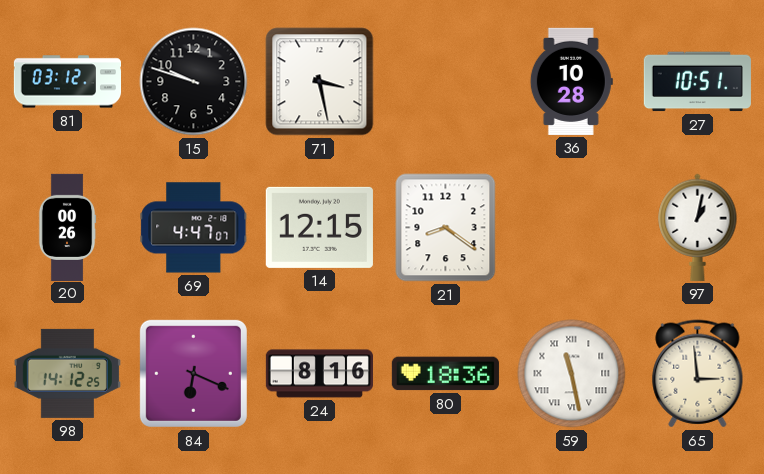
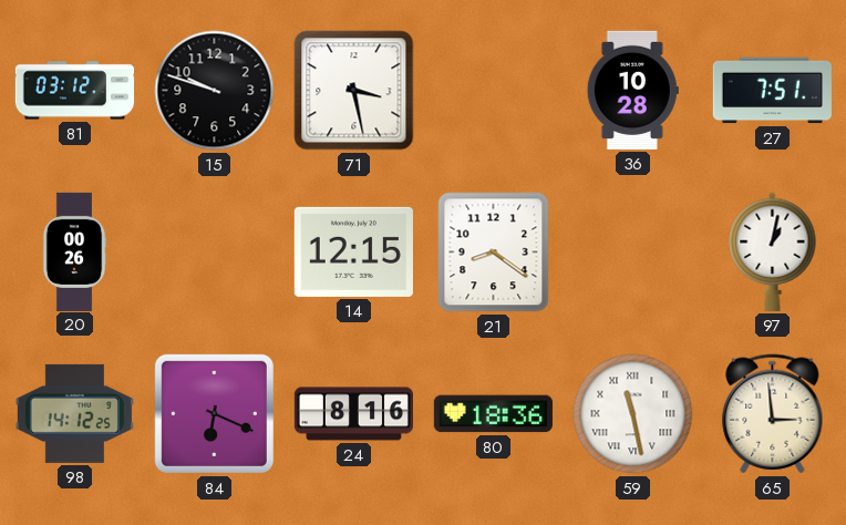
27: 10:51 -> 7:51 (772, 91)
69: 4:47 -> none (194, 228)
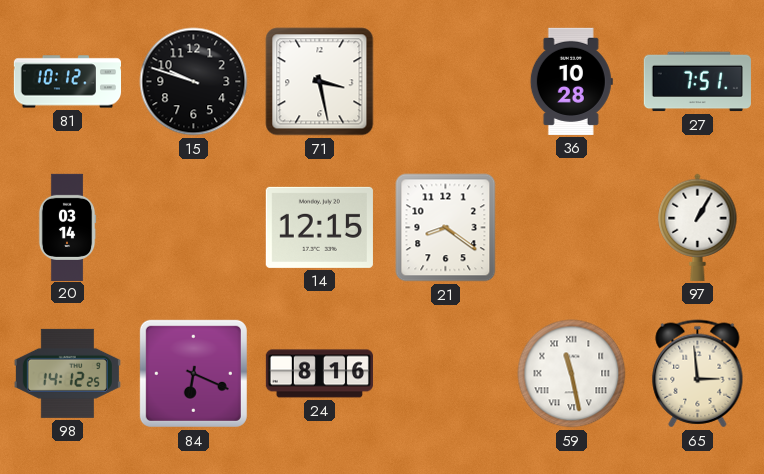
81: 03:12 -> 10:12 (67, 82)
20: 00:26 -> 03:14 (67, 227)
97: 1:02 -> 1:05 (698, 227)
80: 18:36 -> none (493, 414)
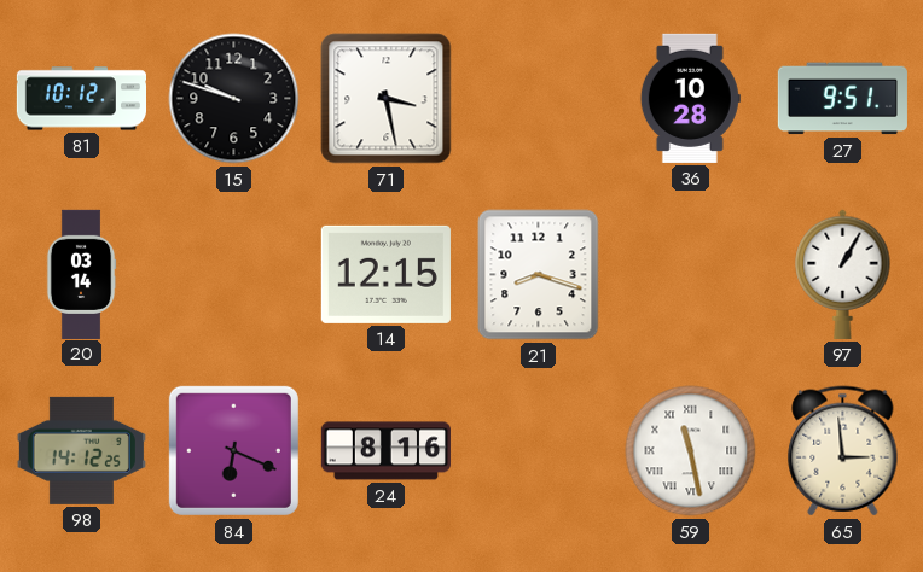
27: 7:51 -> 9:51 (842, 99)
21: 8:21 -> 8:18 (539, 275)
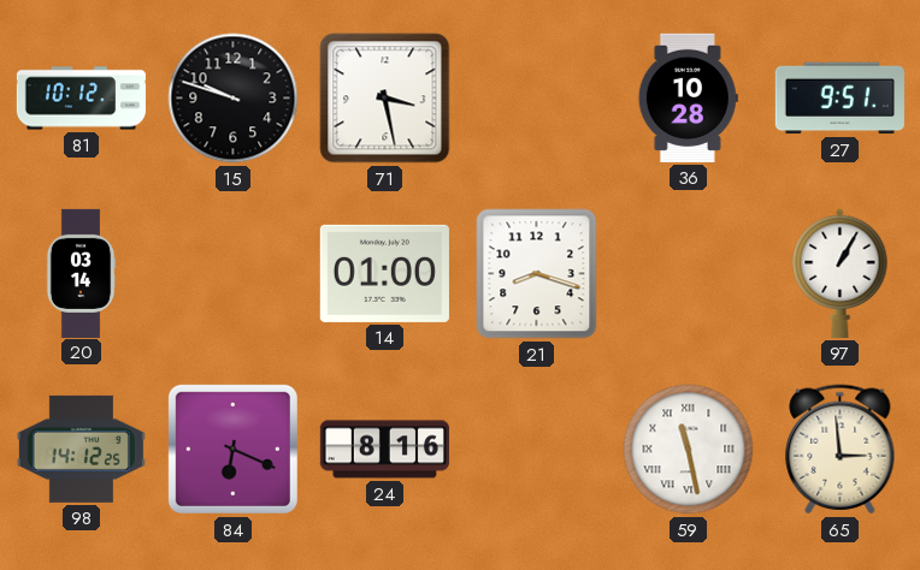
14: 12:15 -> 01:00 (384, 273)
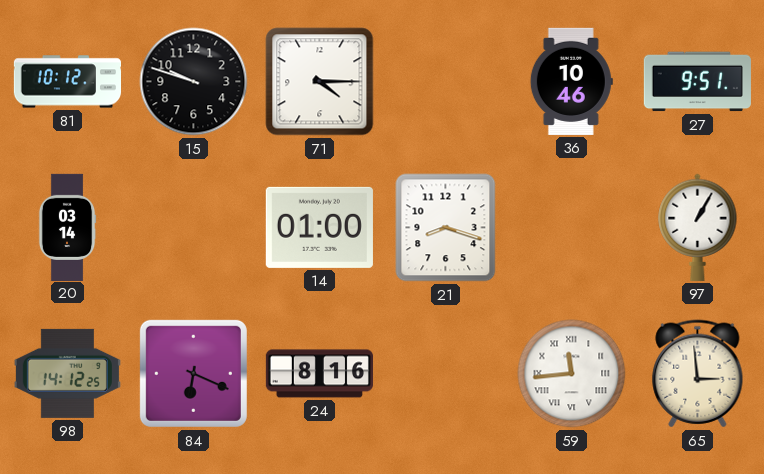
71: 3:28 -> 4:15 (320, 82)
36: 10:28 -> 10:46 (571, 81)
59: 11:28 -> 11:44 (572, 374)
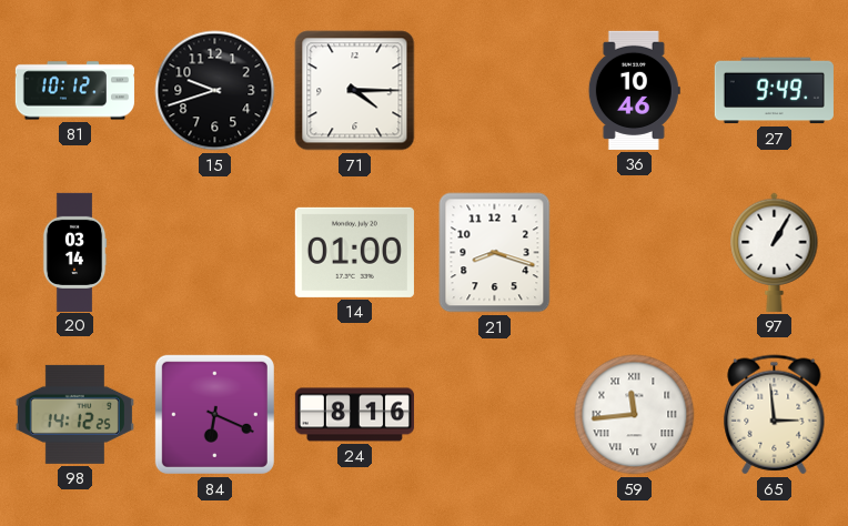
15: 9:48 -> 9:42 (215, 91)
27: 9:51 -> 9:49 (774, 91)
